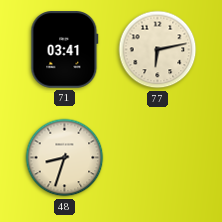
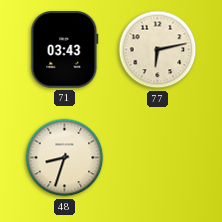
71: 03:41 -> 03:43 (65, 50)
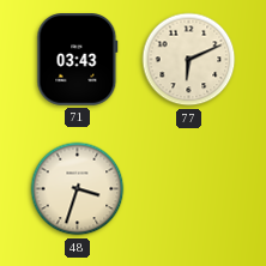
77: 6:13 -> 6:11 (189, 60)
48: 8:33 -> 3:33 (78, 189)
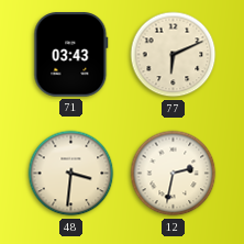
48: 3:33 -> 3:31 (71, 174)
12: none -> 2:32 (174, 174)
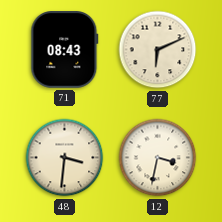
71: 03:43 -> 08:43 (65, 50)
12: 2:32 -> 3:32 (158, 158)
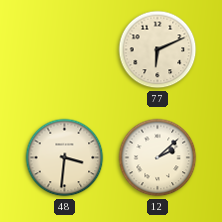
71: 08:43 -> none (65, 50)
12: 3:32 -> 2:08 (158, 158)
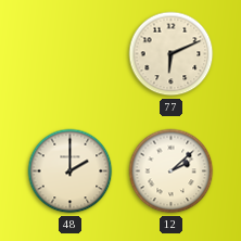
48: 3:31 -> 2:00 (71, 172)
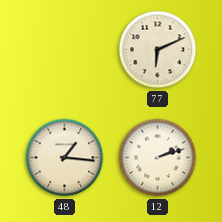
48: 2:00 -> 1:16 (65, 158)
12: 2:08 -> 2:12 (158, 158)
